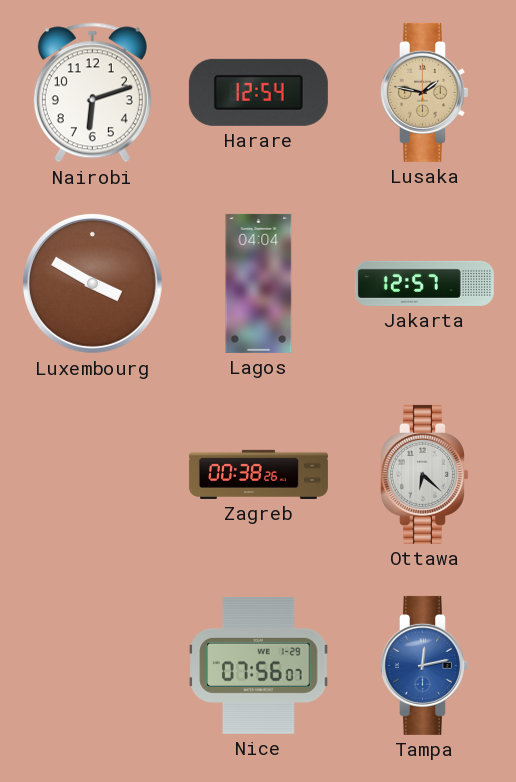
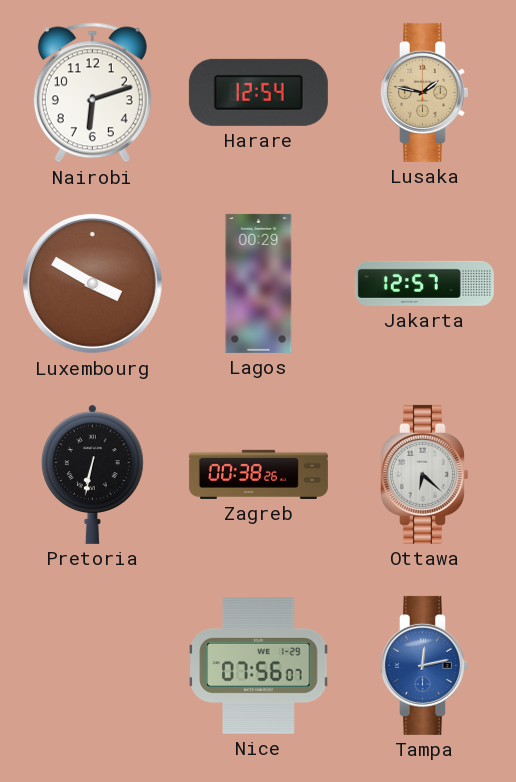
Lagos: 04:04 -> 00:29 (259, 283)
Pretoria: none -> 6:32 (93, 474)
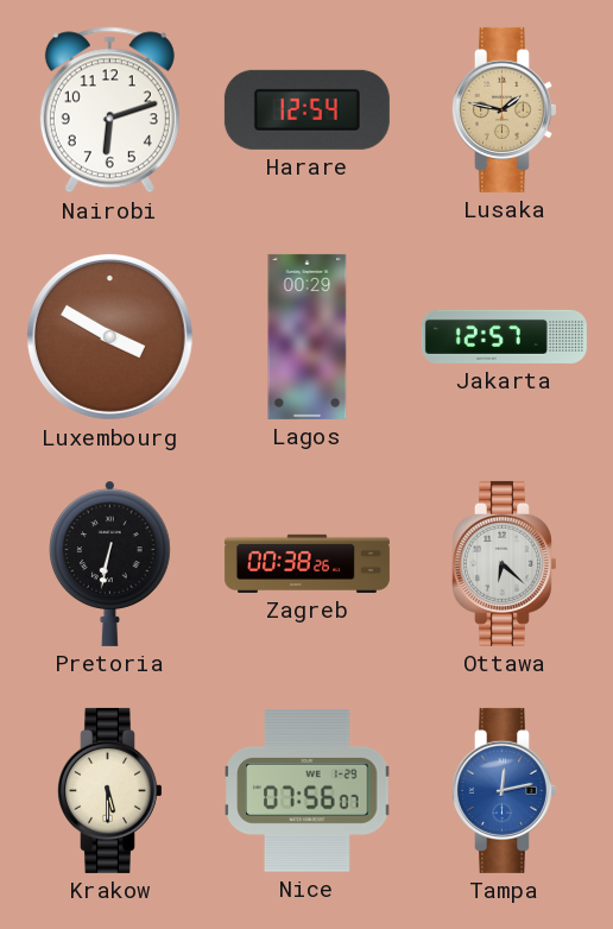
Krakow: none -> 5:30 (109, 790)
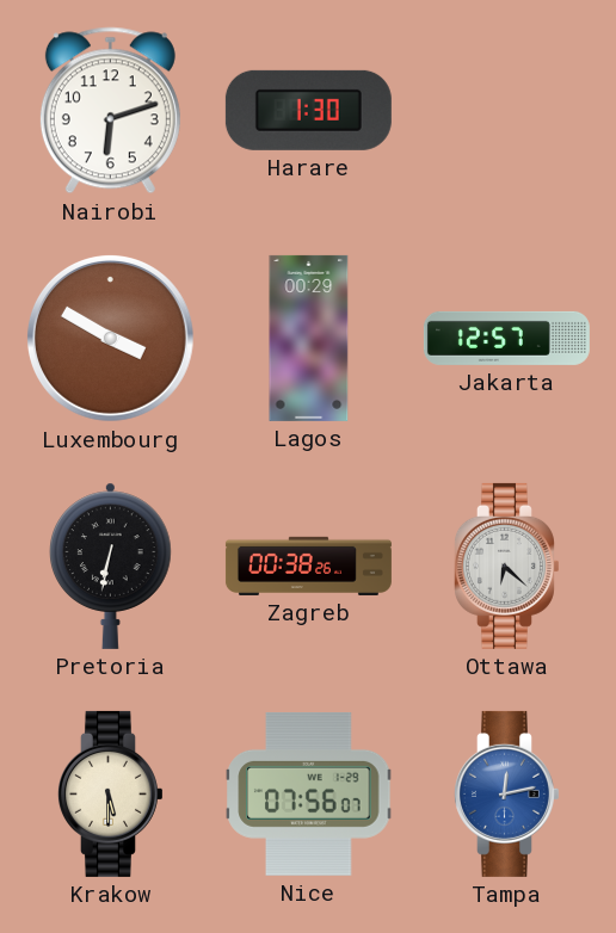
Harare: 12:54 -> 1:30 (308, 110)
Lusaka: 1:47 -> none (504, 109)
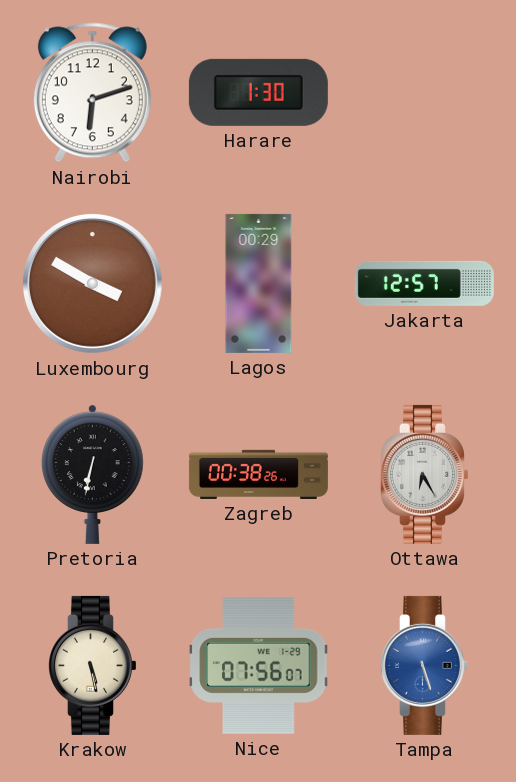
Ottawa: 6:22 -> 6:25 (424, 474)
Krakow: 5:30 -> 5:28 (92, 665)
Tampa: 12:13 -> 5:27 (424, 665)
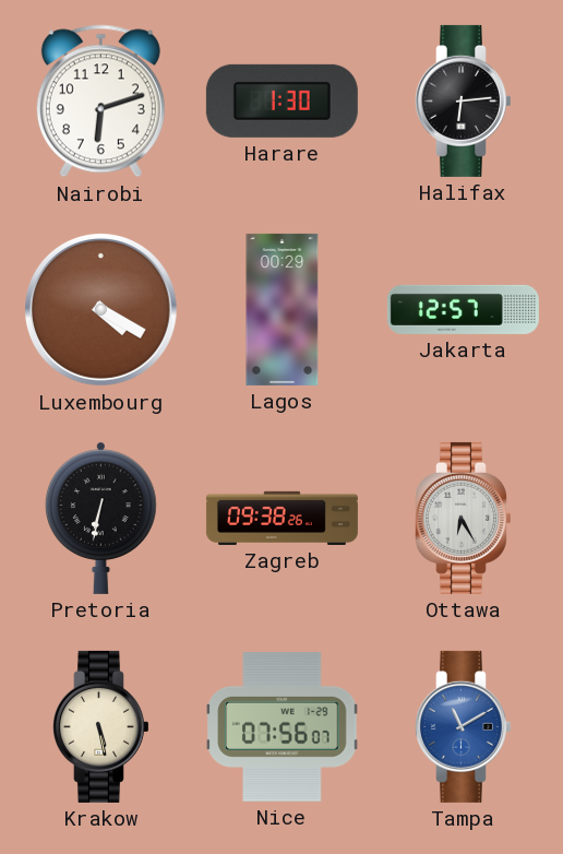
Halifax: none -> 6:14 (463, 100)
Luxembourg: 3:50 -> 4:20 (101, 310)
Zagreb: 00:38 -> 09:38 (281, 518)
Tampa: 5:27 -> 11:10 (463, 726)
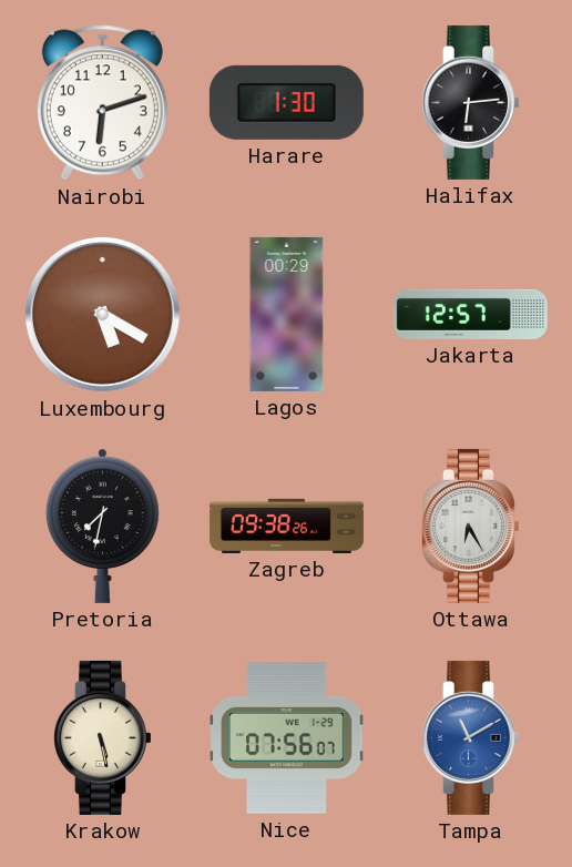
Luxembourg: 4:20 -> 5:20 (103, 315)
Pretoria: 6:32 -> 7:32 (103, 526)
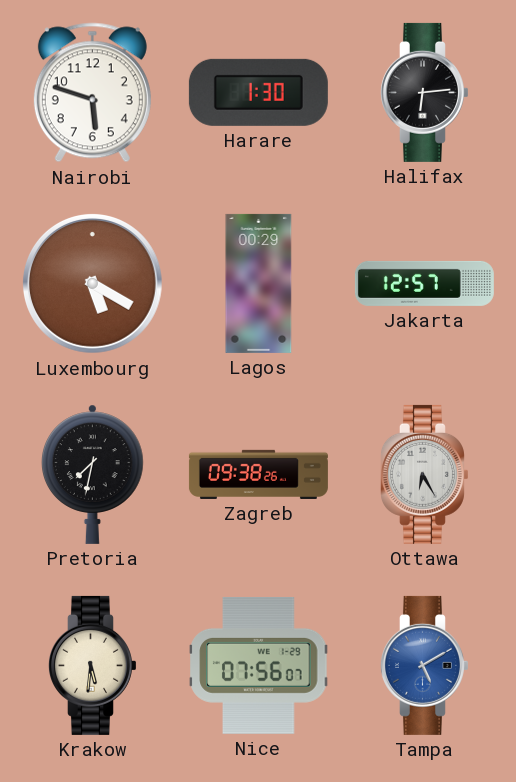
Nairobi: 6:12 -> 5:48 (92, 93)
Krakow: 5:28 -> 5:31 (92, 665)
Tampa: 11:10 -> 5:10 (424, 665)
